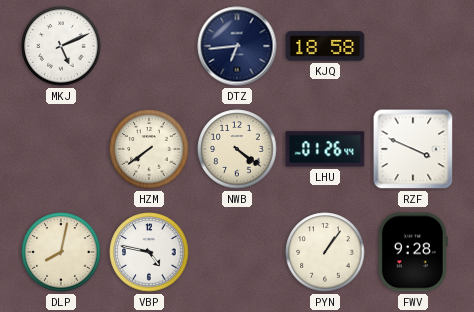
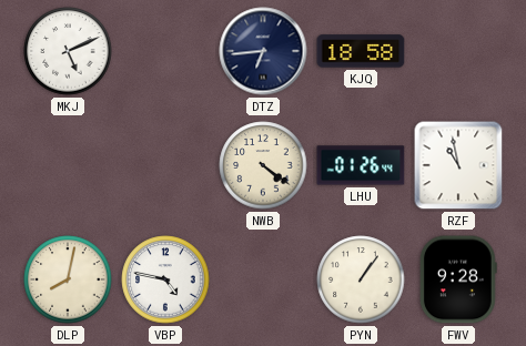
HZM: 7:39 -> none (149, 149)
RZF: 3:49 -> 10:58 (458, 165)
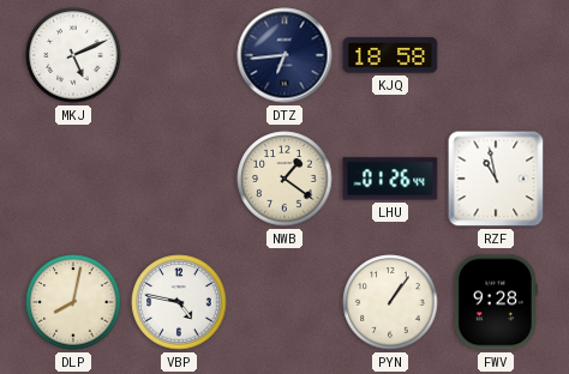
NWB: 4:21 -> 1:21 (284, 179)
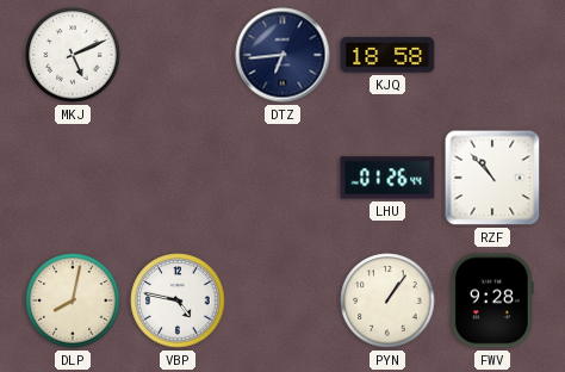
NWB: 1:21 -> none (284, 179)
RZF: 10:58 -> 10:53 (492, 178)
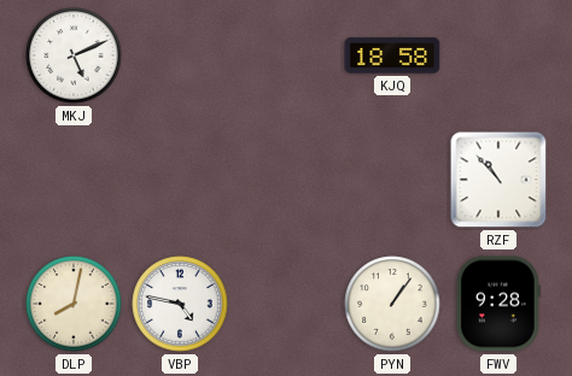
DTZ: 6:44 -> none (282, 55)
LHU: 01:26 -> none (387, 178)
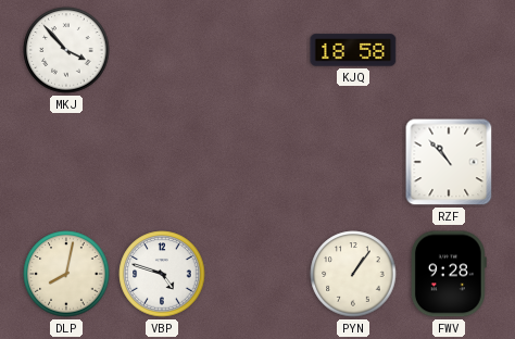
MKJ: 5:11 -> 3:53 (66, 50)
VBP: 4:47 -> 4:48 (162, 274)
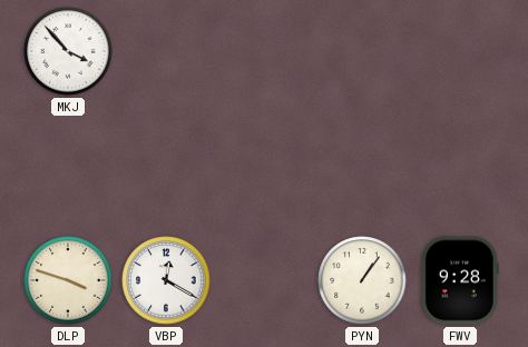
KJQ: 18:58 -> none (353, 50)
RZF: 10:53 -> none (449, 162)
DLP: 8:02 -> 3:48 (68, 280)
VBP: 4:48 -> 12:20 (166, 280)
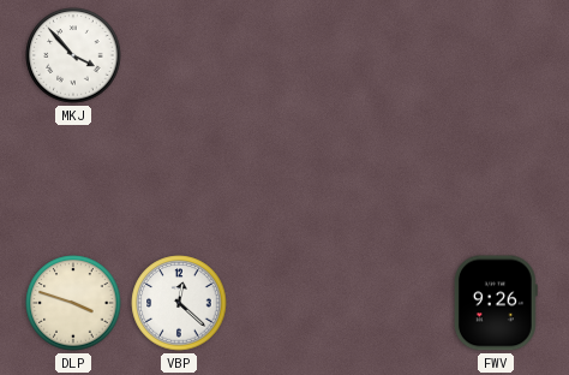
VBP: 12:20 -> 12:22 (179, 303)
PYN: 1:06 -> none (362, 280)
FWV: 9:28 -> 9:26 (496, 303)
